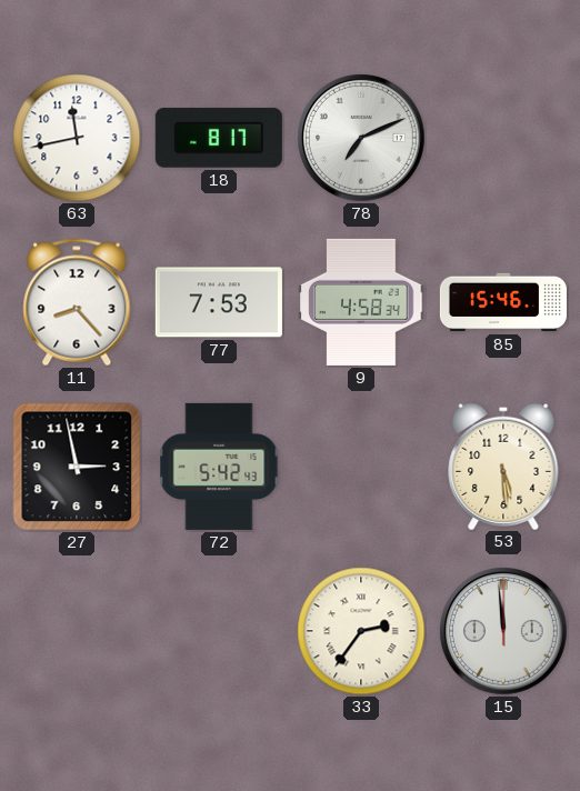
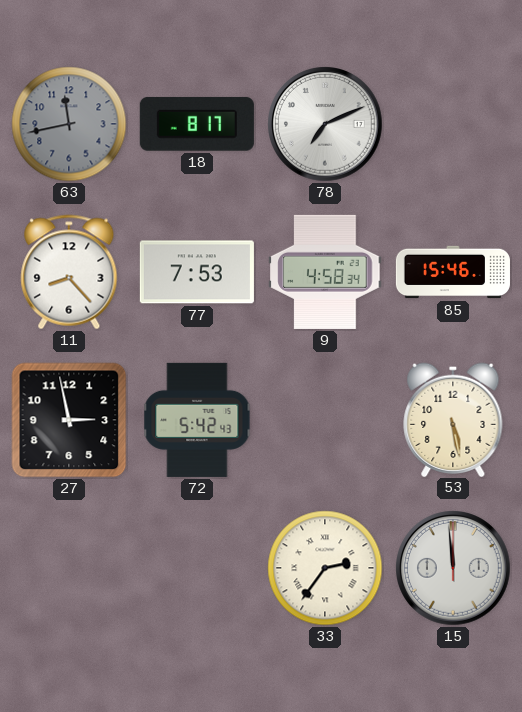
63 dial: white -> grey (69, 124)
53: 5:29 -> 5:28 (453, 419)
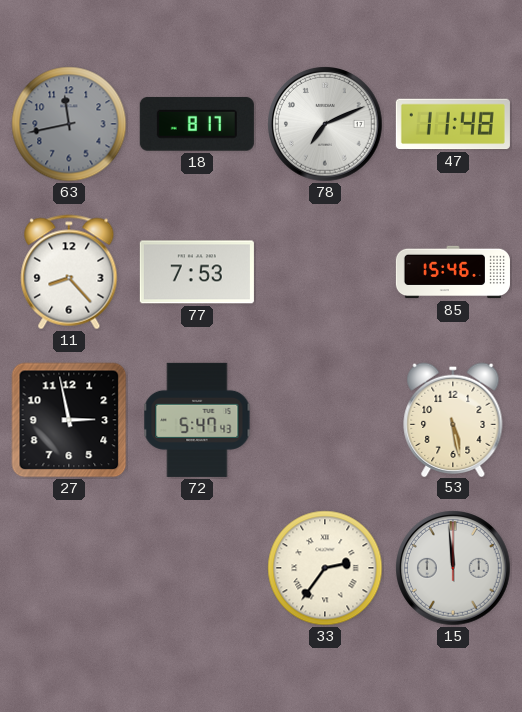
47: none -> 11:48 (453, 124)
9: 4:58 -> none (325, 272)
72: 5:42 -> 5:47 (197, 420)
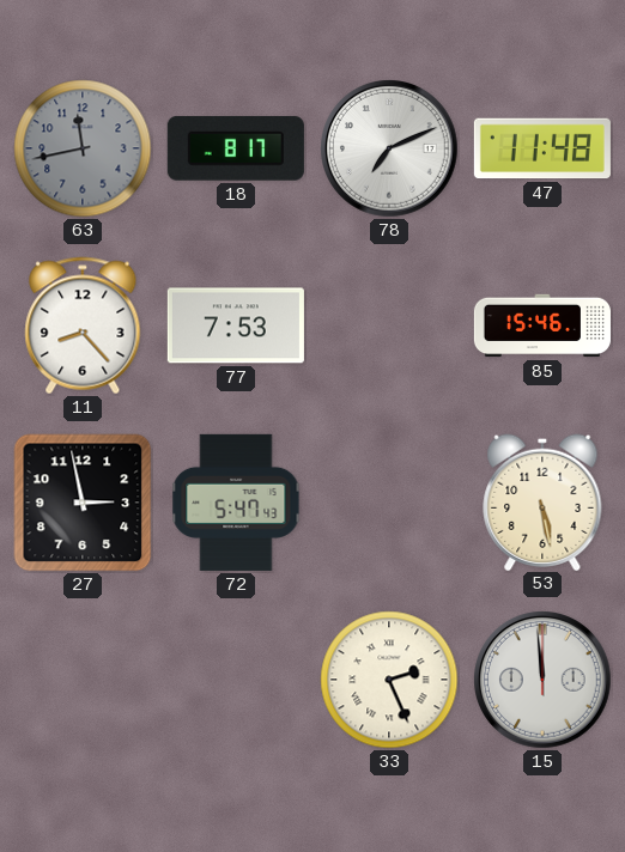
33: 2:36 -> 2:26 (389, 680)
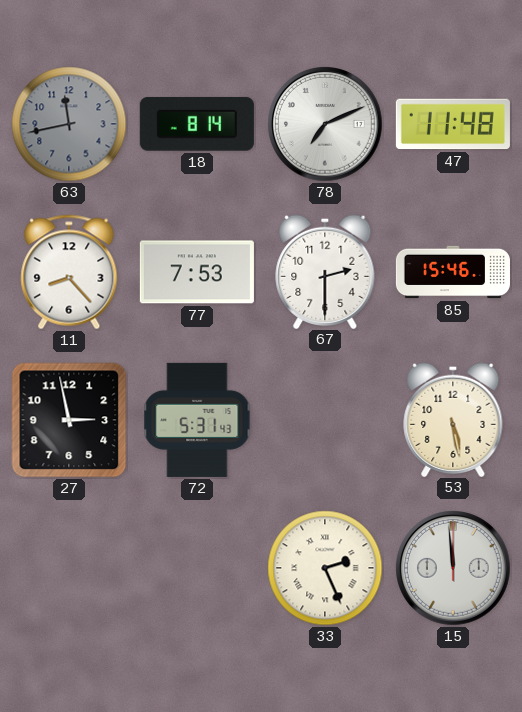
18: 8:17 -> 8:14 (197, 124)
67: none -> 2:30 (325, 271)
72: 5:47 -> 5:31 (197, 420)
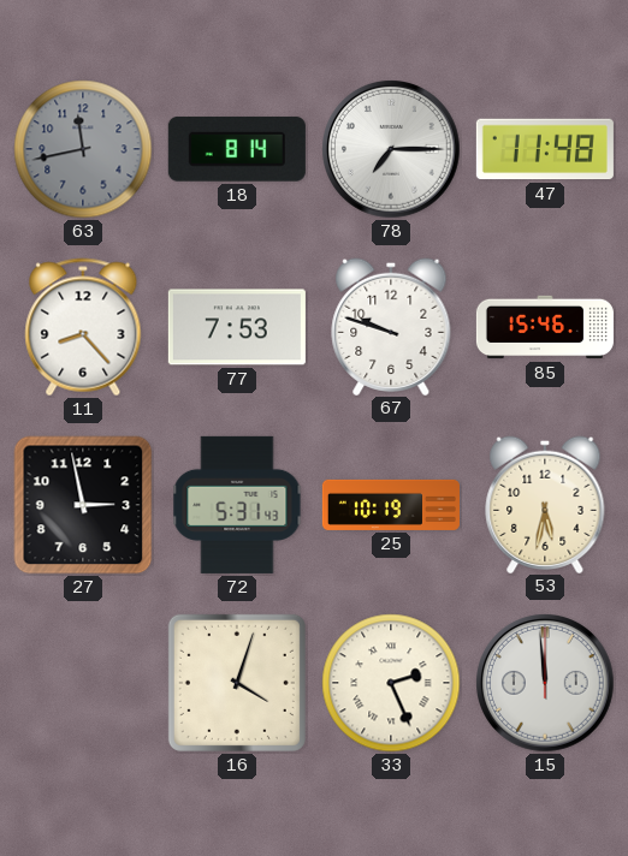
78: 7:11 -> 7:15 (392, 150)
67: 2:30 -> 9:48 (391, 326)
25: none -> 10:19 (391, 505)
53: 5:28 -> 5:32 (545, 504)
16: none -> 4:03 (237, 683)
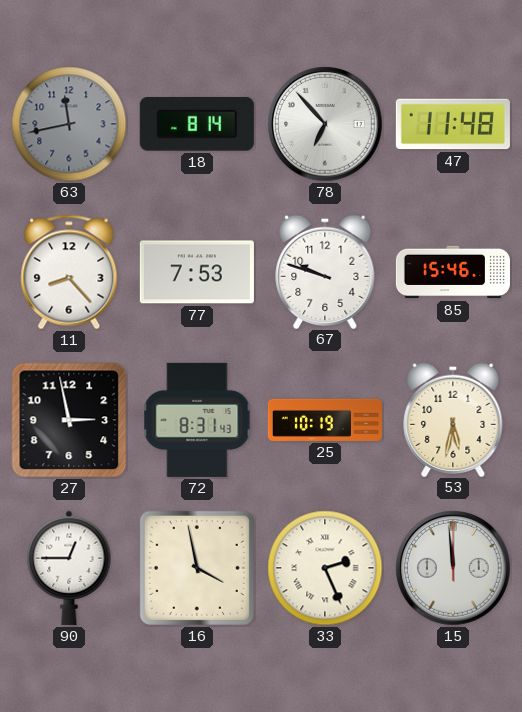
78: 7:15 -> 6:53 (326, 125)
72: 5:31 -> 8:31 (197, 420)
90: none -> 12:45 (69, 568)
16: 4:03 -> 3:58 (197, 568)
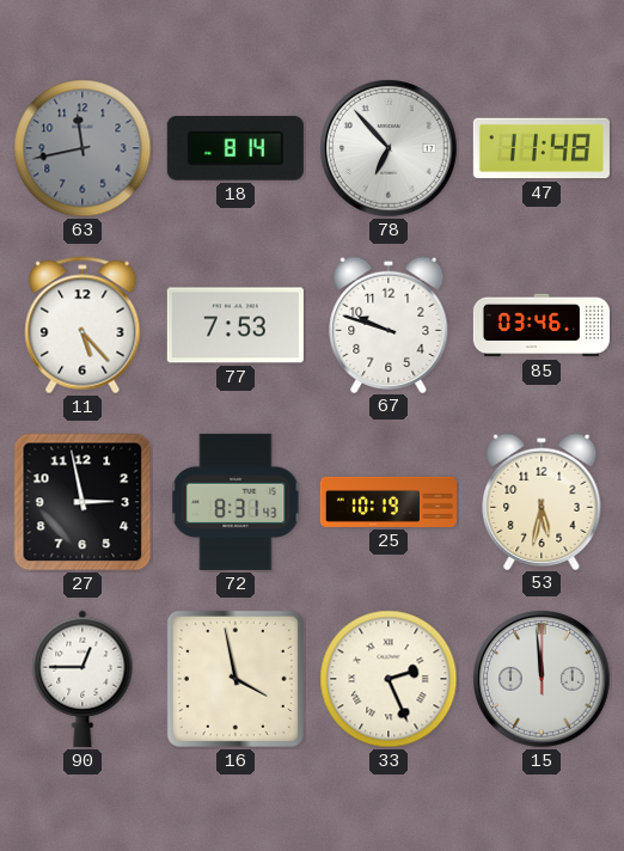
11: 8:23 -> 5:23 (82, 325)
85: 15:46 -> 03:46 (542, 325)
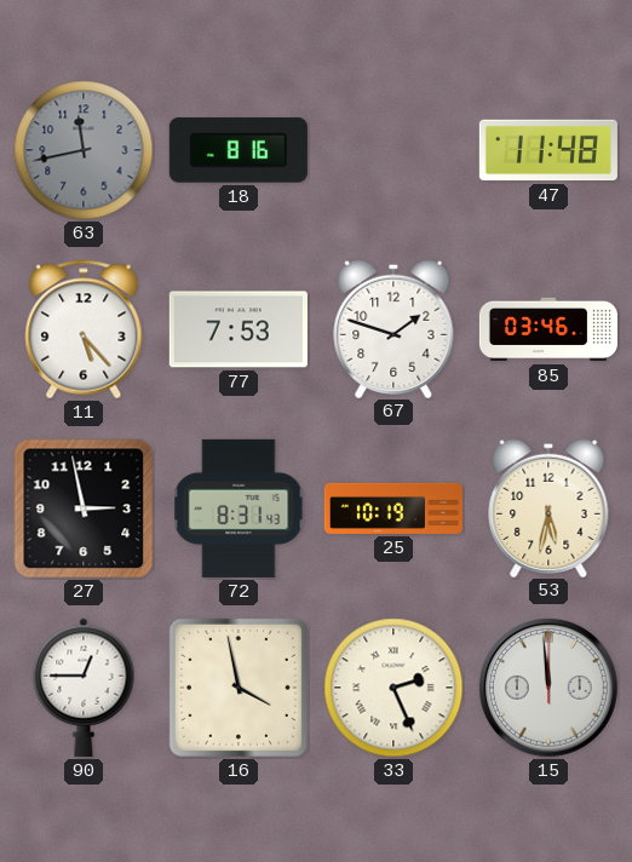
18: 8:14 -> 8:16 (239, 150)
78: 6:53 -> none (390, 149)
67: 9:48 -> 1:48 (393, 328)
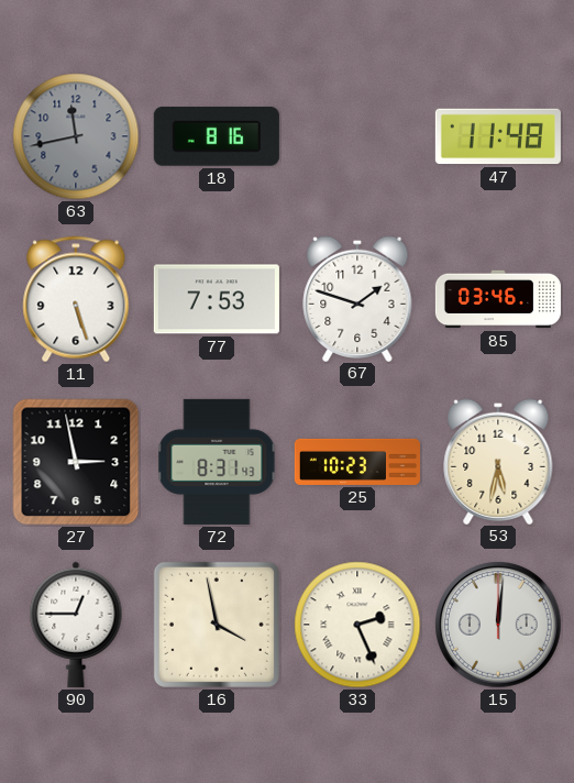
11: 5:23 -> 5:27 (76, 299)
25: 10:19 -> 10:23 (357, 462)
15: 11:59 -> 12:01 (499, 626)
